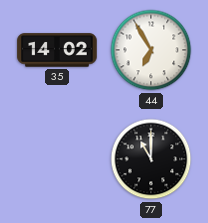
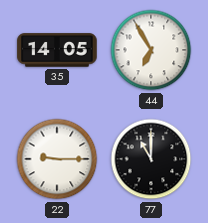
35: 14:02 -> 14:05 (57, 50)
22: none -> 9:15 (57, 159)
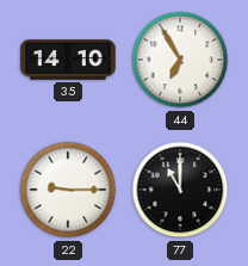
35: 14:05 -> 14:10 (68, 60)
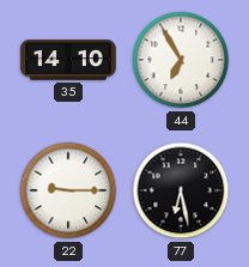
77: 11:00 -> 6:28 (181, 190)
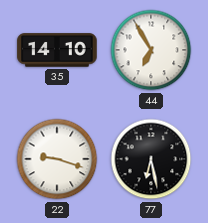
22: 9:15 -> 9:18 (57, 159)
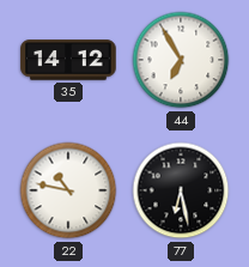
35: 14:10 -> 14:12 (68, 60)
22: 9:18 -> 10:47 (68, 190)
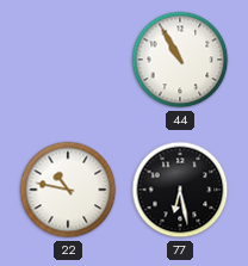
35: 14:12 -> none (68, 60)
44: 6:55 -> 10:55 (180, 60)
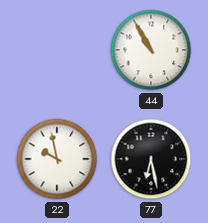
22: 10:47 -> 9:58 (57, 159)
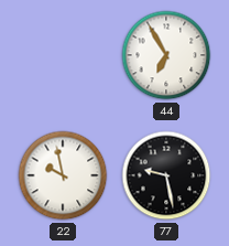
44: 10:55 -> 6:55 (166, 55)
77: 6:28 -> 9:28 (166, 175)
